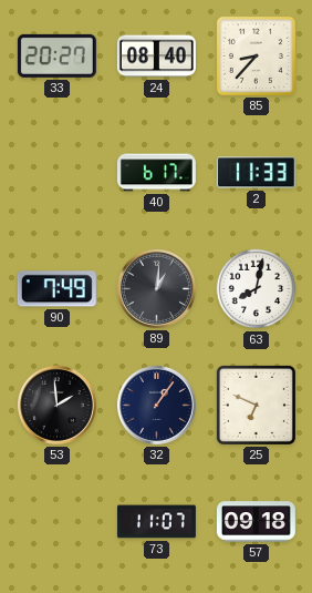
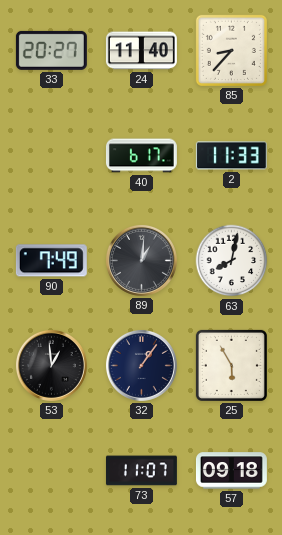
24: 08:40 -> 11:40 (141, 51)
53: 1:59 -> 12:59 (51, 365)
25: 6:49 -> 5:55 (231, 365)
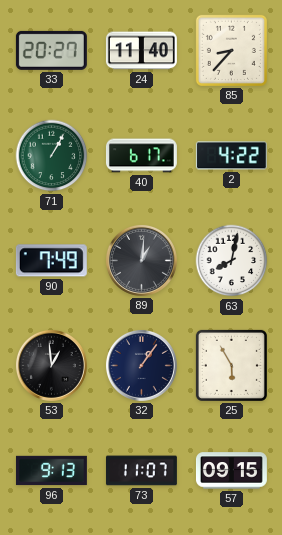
71: none -> 1:05 (52, 156)
2: 11:33 -> 4:22 (231, 156)
96: none -> 9:13 (51, 471)
57: 09:18 -> 09:15 (231, 471)
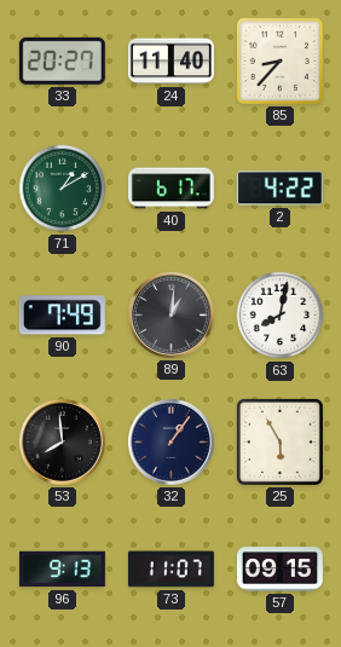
71: 1:05 -> 1:10 (63, 189)
53: 12:59 -> 7:59 (62, 441)
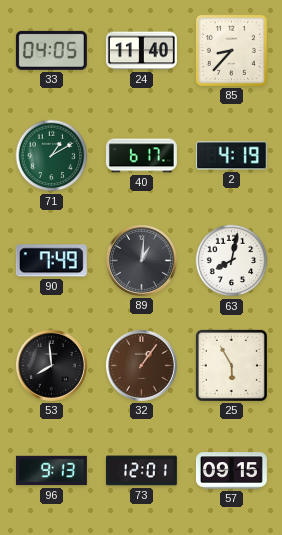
33: 20:27 -> 04:05 (51, 50)
2: 4:22 -> 4:19 (231, 156)
32 dial: navy -> brown (141, 365)
73: 11:07 -> 12:01 (141, 471)
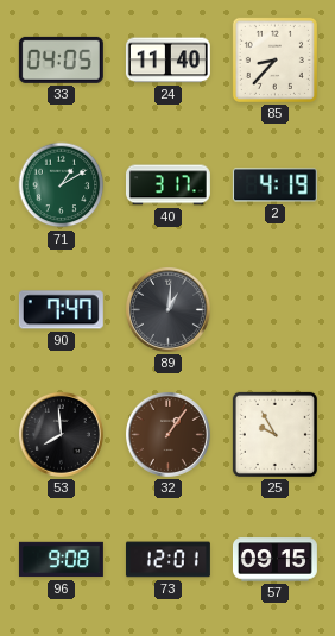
40: 6:17 -> 3:17 (167, 185)
90: 7:49 -> 7:47 (61, 310)
63: 8:02 -> none (232, 261)
25: 5:55 -> 9:55 (274, 434)
96: 9:13 -> 9:08 (61, 560)
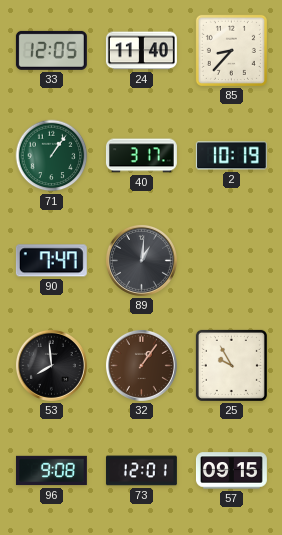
33: 04:05 -> 12:05 (51, 50)
71: 1:10 -> 1:06 (52, 156)
2: 4:19 -> 10:19 (231, 156)
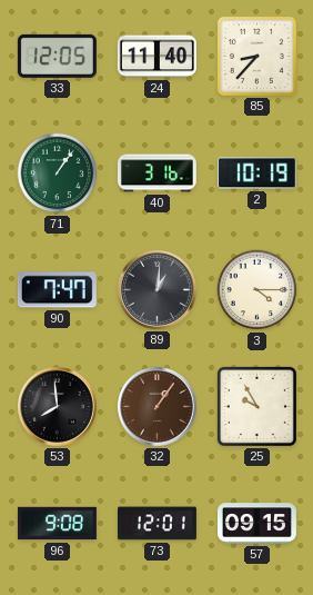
40: 3:17 -> 3:16 (156, 173)
3: none -> 4:15 (258, 290)
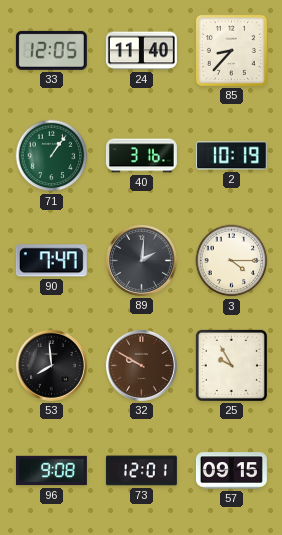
89: 1:01 -> 2:01 (141, 260)
32: 1:06 -> 9:50 (141, 365)
